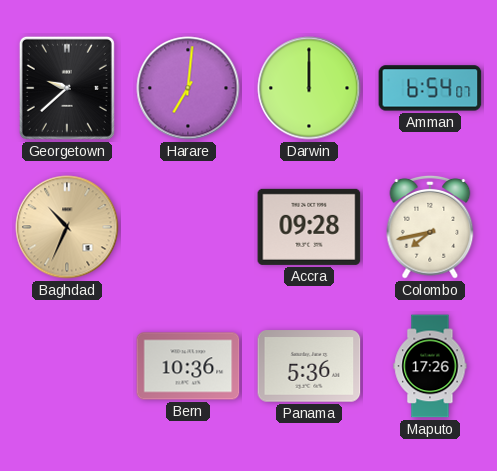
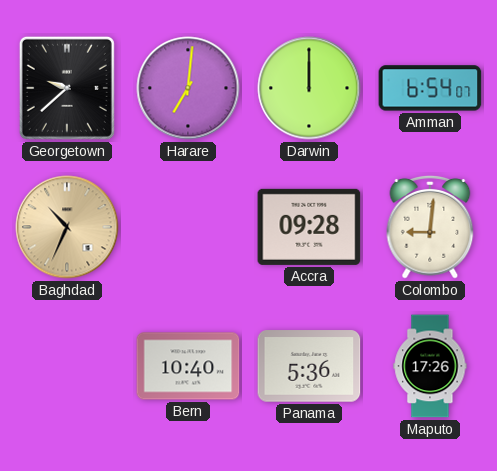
Colombo: 7:43 -> 9:01 (430, 227)
Bern: 10:36 -> 10:40 (188, 366)
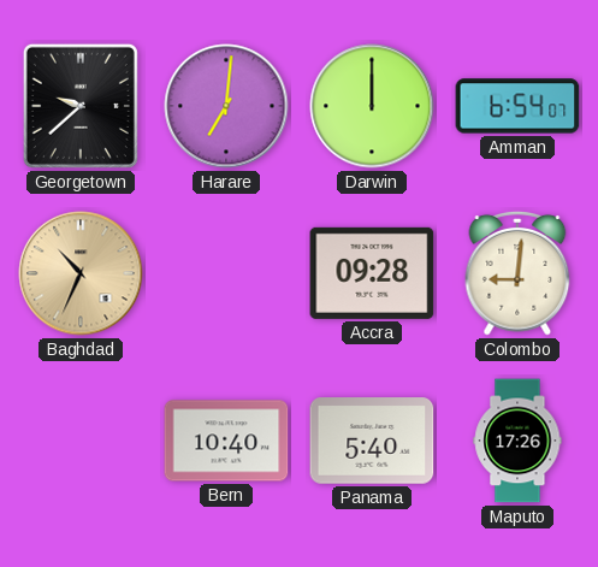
Panama: 5:36 -> 5:40 (372, 441)
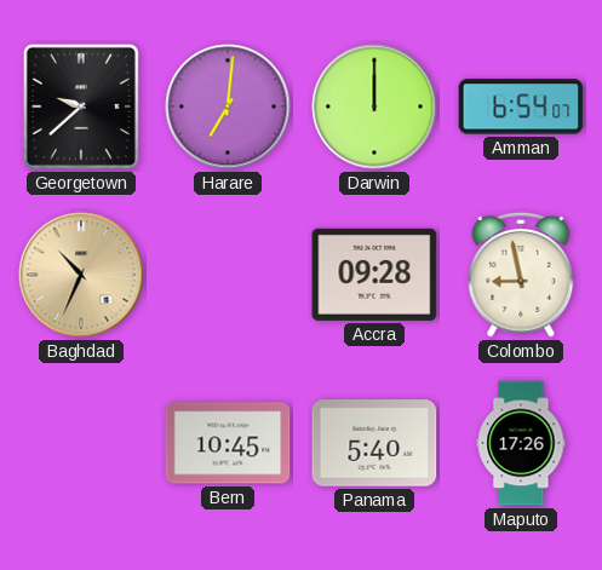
Colombo: 9:01 -> 8:58 (521, 275)
Bern: 10:40 -> 10:45 (228, 443)
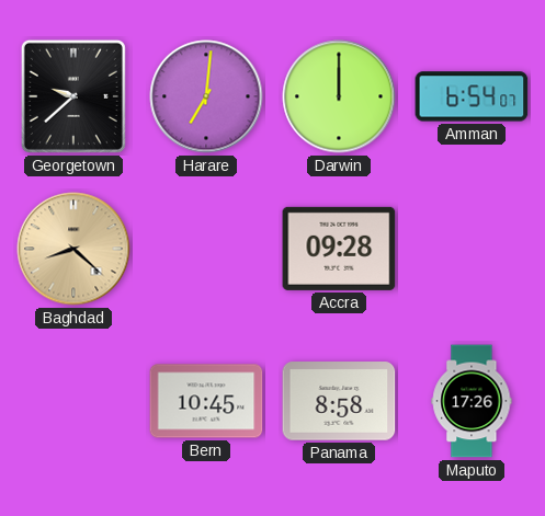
Baghdad: 10:34 -> 8:22 (73, 249)
Colombo: 8:58 -> none (521, 275)
Panama: 5:40 -> 8:58 (339, 401)
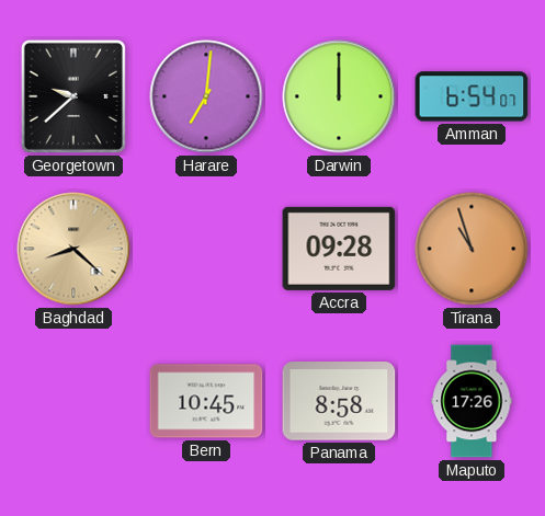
Tirana: none -> 10:57 (472, 249)
